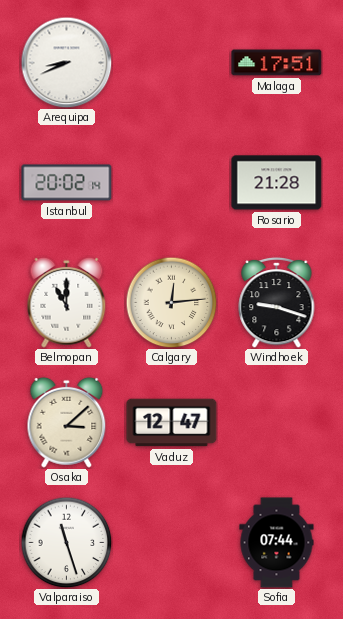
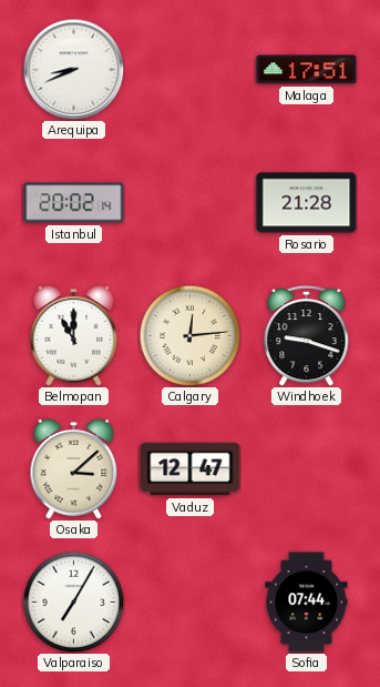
Valparaiso: 11:27 -> 7:05 (73, 602)
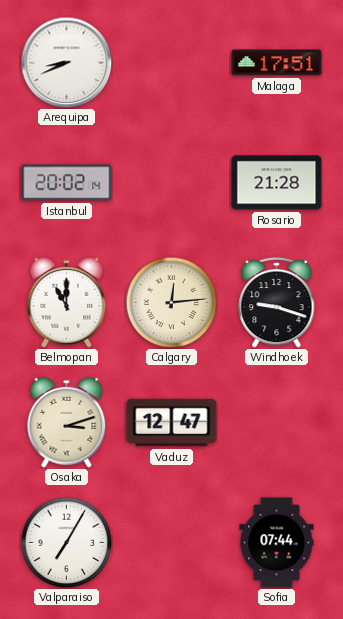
Osaka: 3:08 -> 3:12 (67, 422)
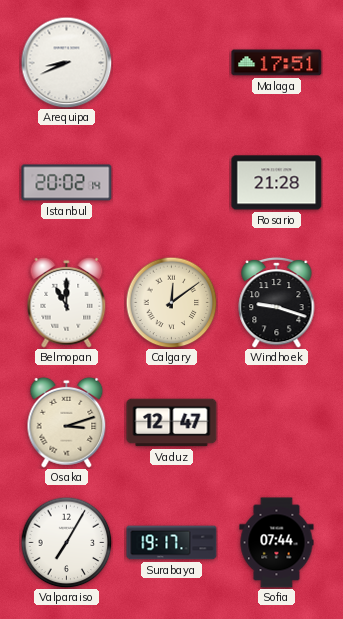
Calgary: 12:14 -> 12:09 (171, 302)
Surabaya: none -> 19:17 (172, 543)
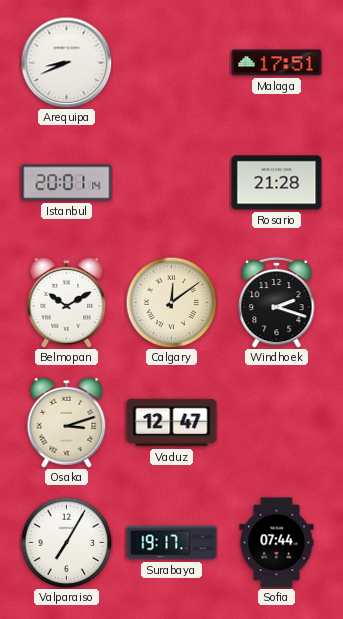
Istanbul: 20:02 -> 20:01 (67, 183)
Belmopan: 11:00 -> 10:10 (67, 302)
Windhoek: 9:18 -> 2:18 (277, 302)
